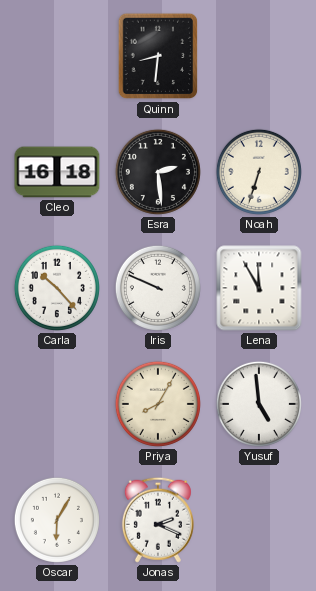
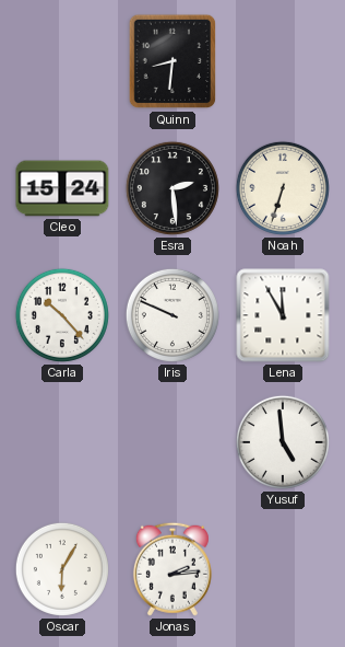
Cleo: 16:18 -> 15:24 (62, 188)
Priya: 8:05 -> none (158, 404)
Jonas: 2:19 -> 2:14 (172, 569)
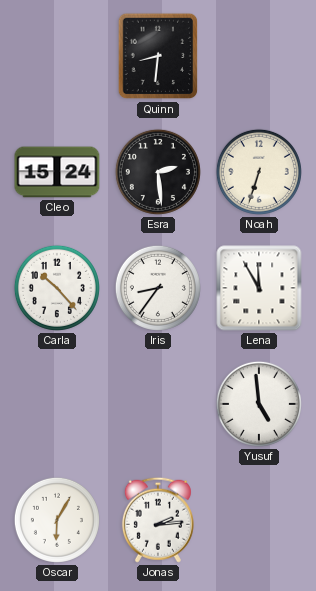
Iris: 9:49 -> 8:36 (158, 288)
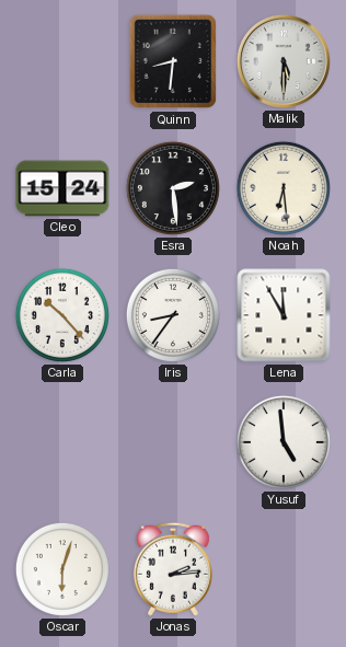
Malik: none -> 5:30 (284, 61)
Noah: 6:33 -> 6:29 (284, 188)
Oscar: 6:05 -> 6:03 (62, 569)
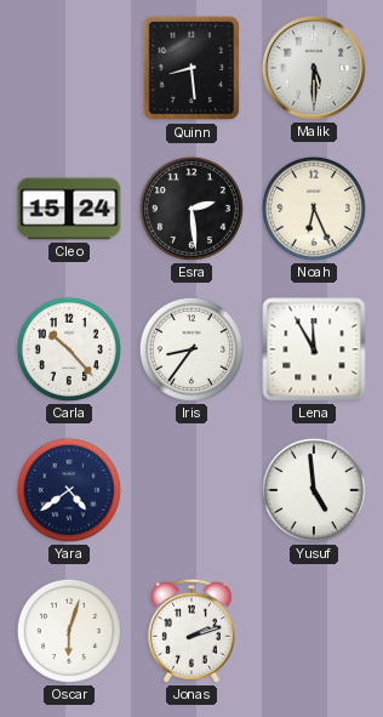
Quinn: 8:31 -> 8:29 (191, 68)
Noah: 6:29 -> 6:26 (314, 209)
Yara: none -> 4:39 (69, 490)
Jonas: 2:14 -> 2:12 (191, 631)
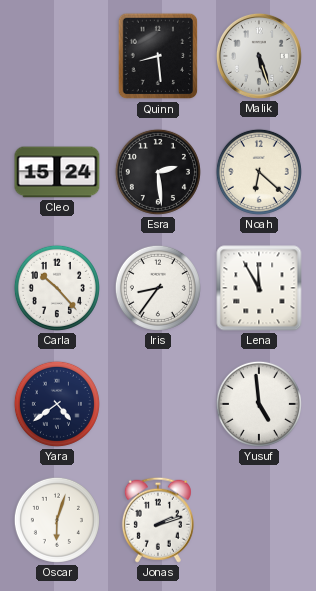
Malik: 5:30 -> 5:27 (259, 56)
Noah: 6:26 -> 6:22 (259, 172)
